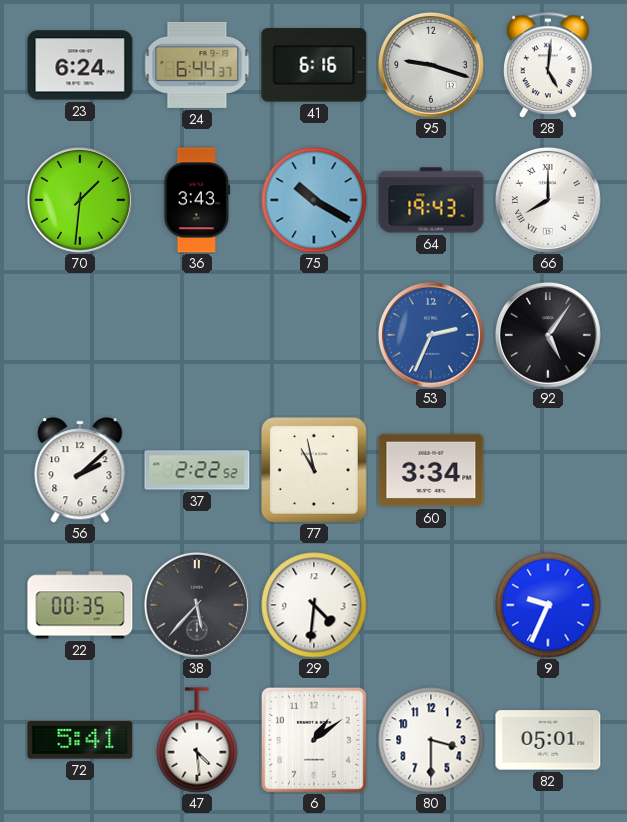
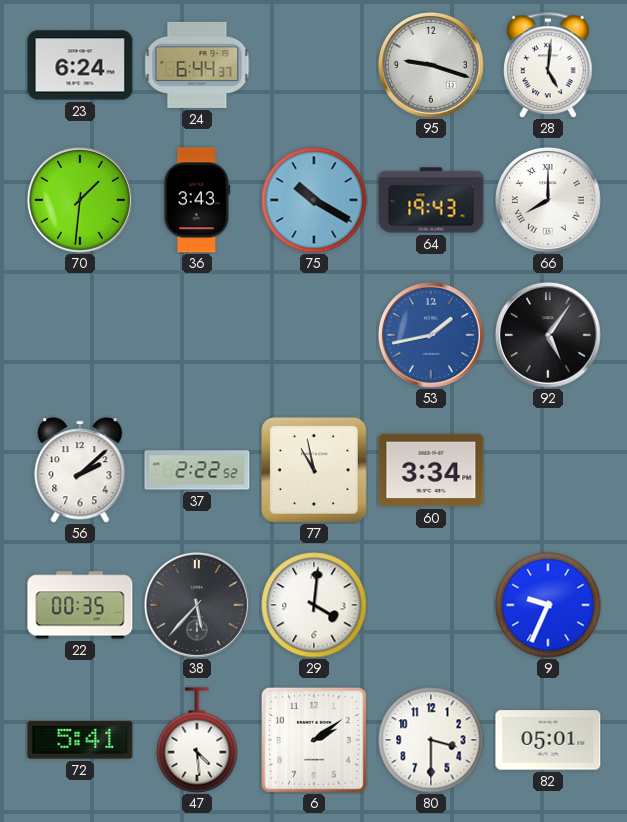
41: 6:16 -> none (314, 65)
53: 2:34 -> 1:43 (431, 335)
29: 4:31 -> 4:01 (314, 605)
6: 1:09 -> 2:09 (315, 741)
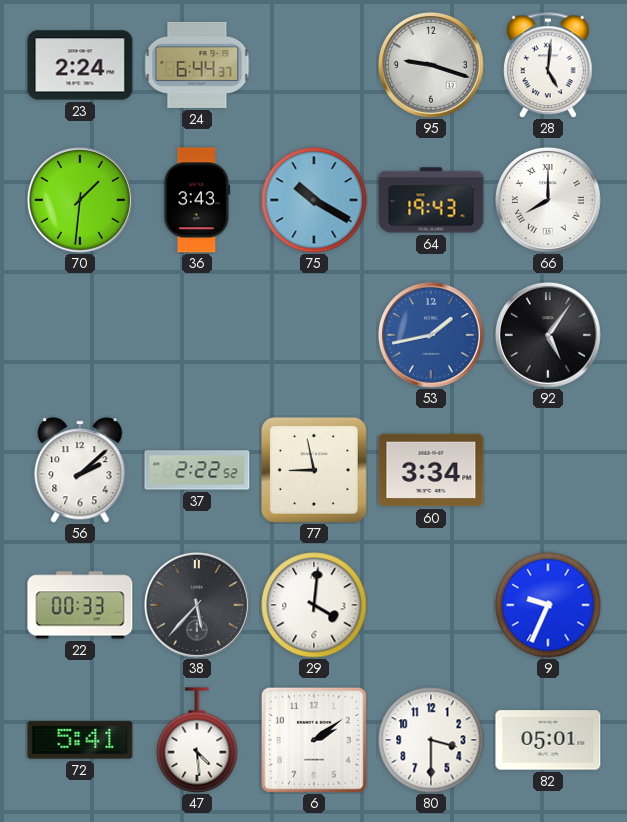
23: 6:24 -> 2:24 (80, 65)
77: 10:58 -> 8:58 (314, 470)
22: 00:35 -> 00:33 (80, 605)
